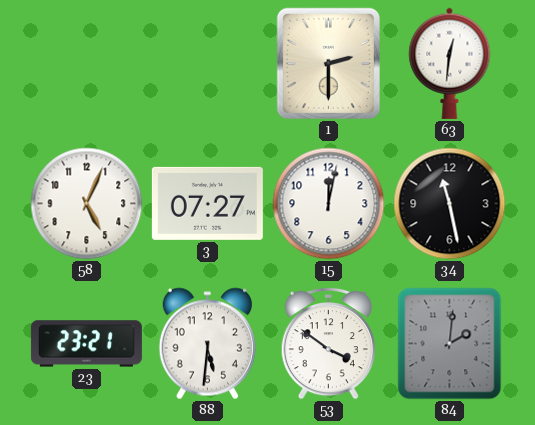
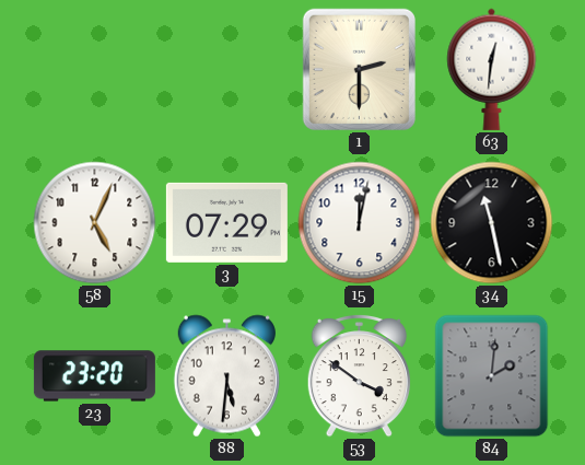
3: 07:27 -> 07:29 (226, 222)
23: 23:21 -> 23:20 (94, 376)
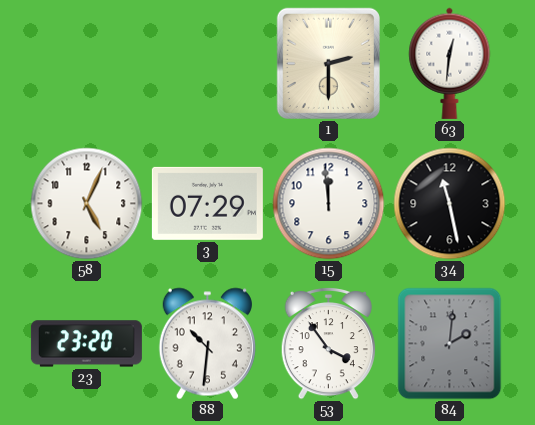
15: 12:02 -> 11:59 (329, 204)
88: 5:31 -> 10:31 (207, 344)
53: 3:51 -> 3:54 (328, 343)
